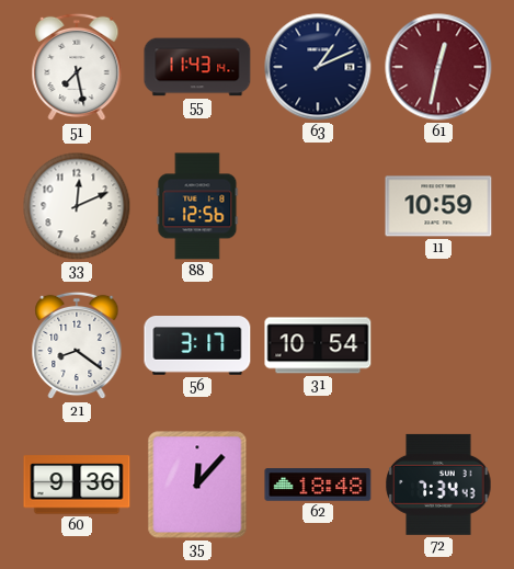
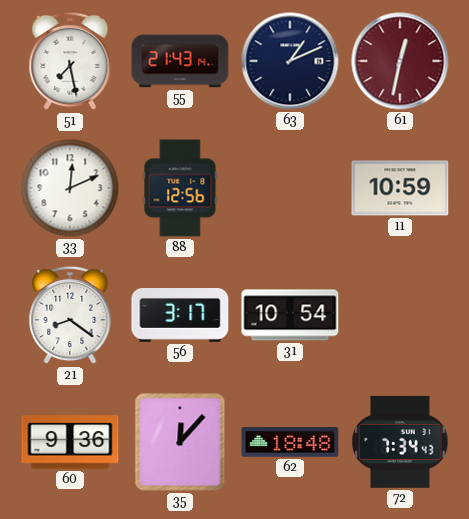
55: 11:43 -> 21:43 (180, 61)
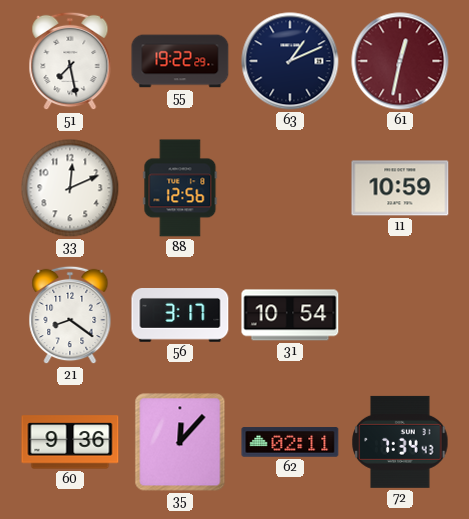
55: 21:43 -> 19:22 (180, 61)
62: 18:48 -> 02:11 (290, 442)
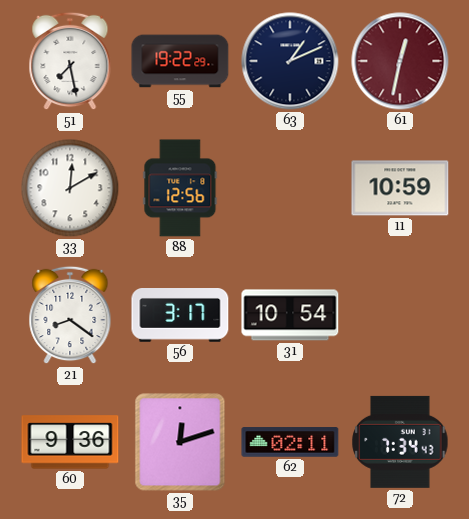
33: 12:11 -> 12:10 (70, 188)
35: 12:07 -> 12:12 (180, 442)
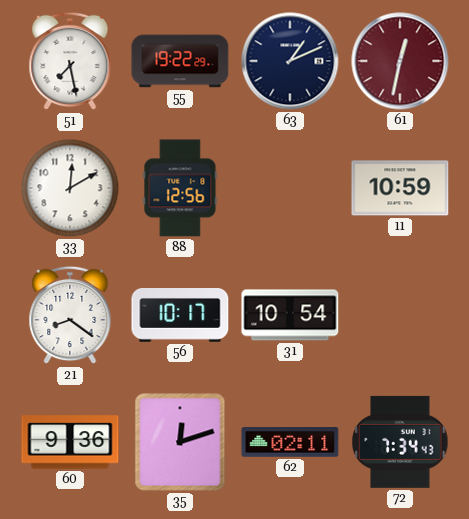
56: 3:17 -> 10:17 (180, 316)
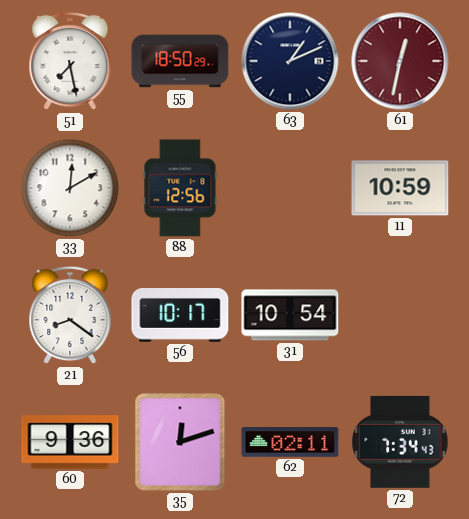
55: 19:22 -> 18:50 (180, 61)
